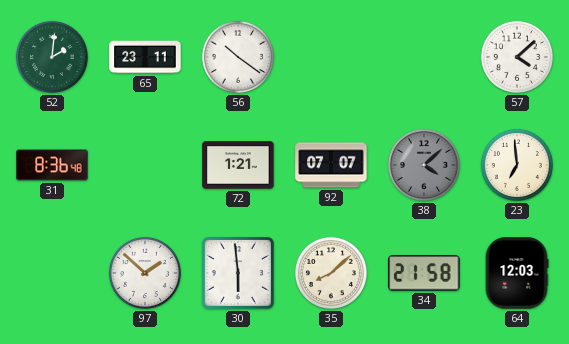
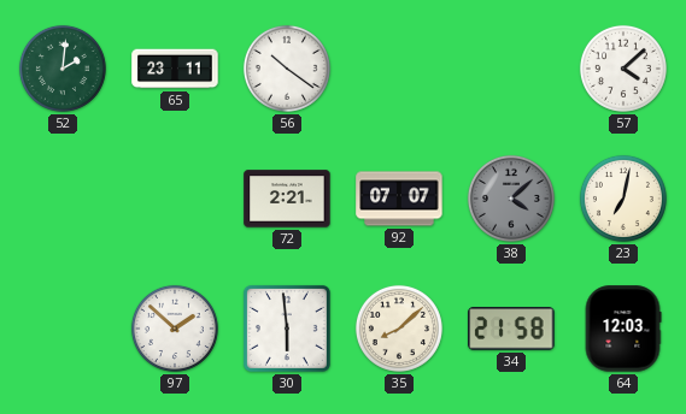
31: 8:36 -> none (52, 165)
72: 1:21 -> 2:21 (287, 199)
23: 6:59 -> 7:02 (623, 199)
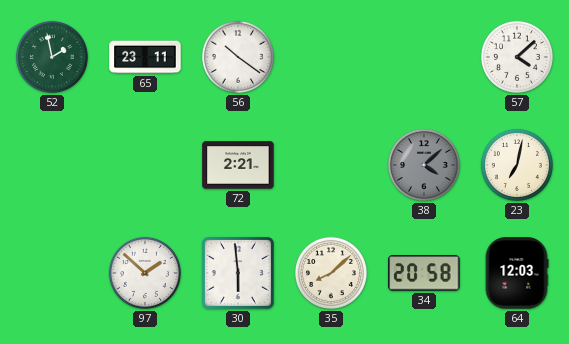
52: 2:01 -> 1:58 (52, 57)
92: 07:07 -> none (399, 199)
34: 21:58 -> 20:58 (424, 273)
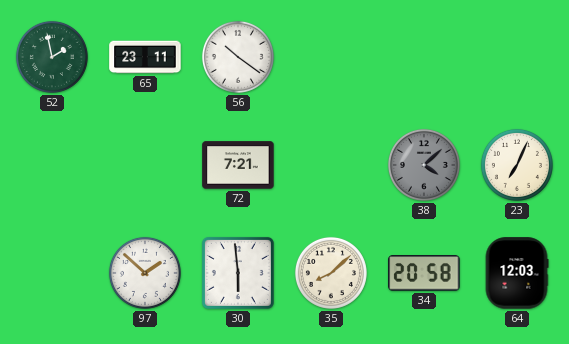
57: 4:08 -> none (517, 57)
72: 2:21 -> 7:21 (238, 165)
23: 7:02 -> 7:04 (517, 165)
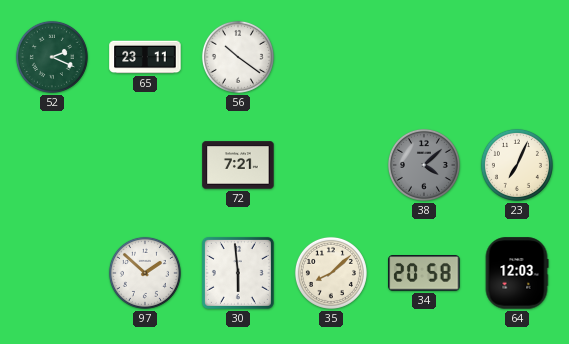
52: 1:58 -> 2:19 (52, 57)
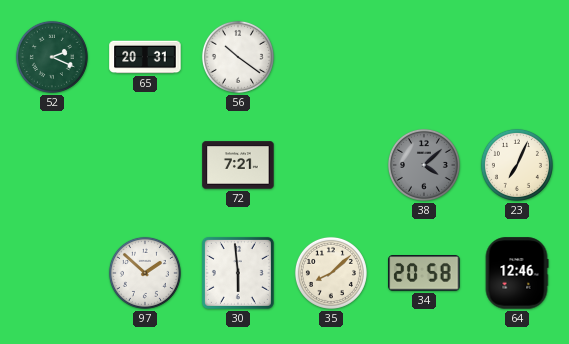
65: 23:11 -> 20:31 (145, 57)
64: 12:03 -> 12:46 (517, 273)
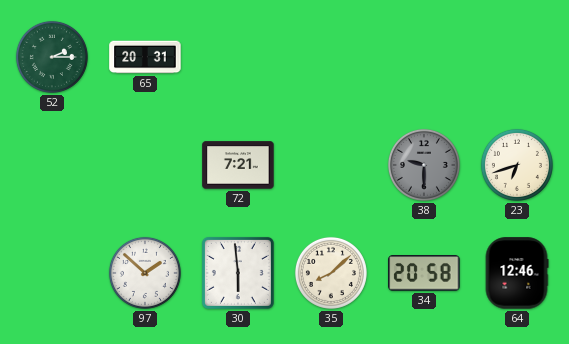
52: 2:19 -> 2:15 (52, 57)
56: 10:21 -> none (238, 57)
38: 4:08 -> 9:30 (424, 165)
23: 7:04 -> 6:42 (517, 165)
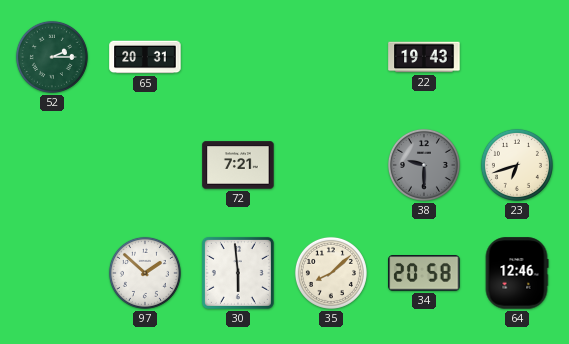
22: none -> 19:43 (424, 57)
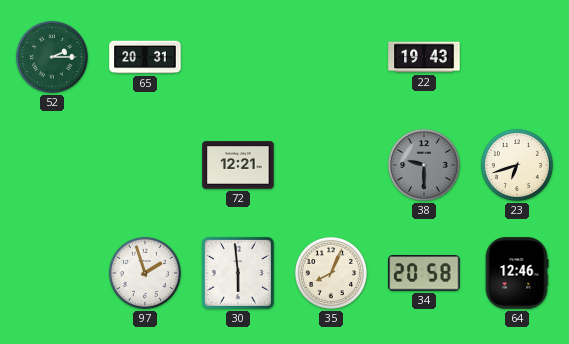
72: 7:21 -> 12:21 (238, 165)
97: 1:52 -> 1:57 (145, 273)
35: 8:08 -> 8:04 (331, 273)
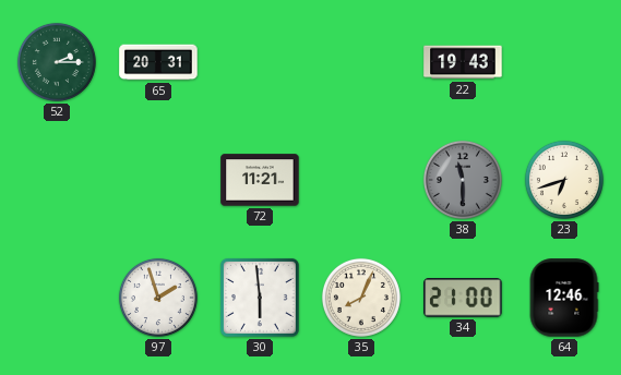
72: 12:21 -> 11:21 (260, 180)
38: 9:30 -> 11:30 (463, 180)
34: 20:58 -> 21:00 (463, 298)
